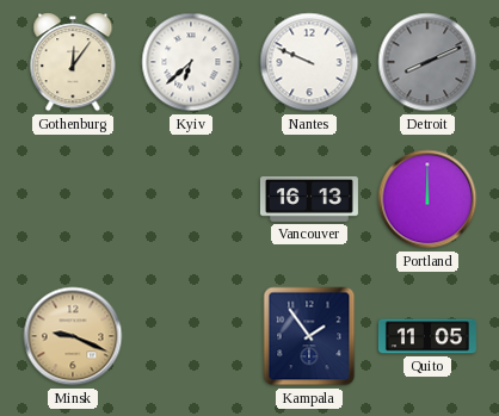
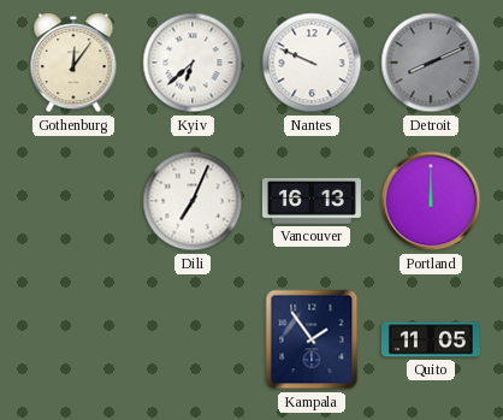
Dili: none -> 7:04 (193, 201)
Minsk: 9:19 -> none (73, 336)
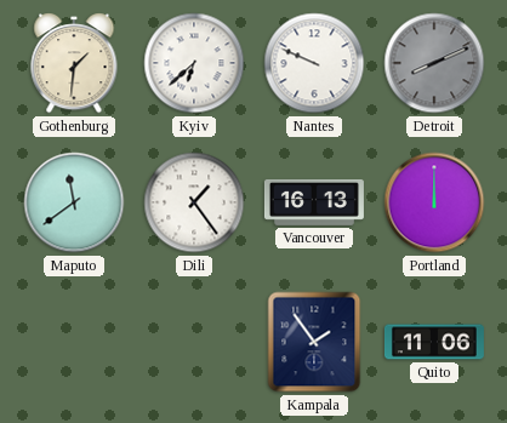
Gothenburg: 12:06 -> 1:31 (74, 63)
Maputo: none -> 11:39 (74, 202)
Dili: 7:04 -> 1:24 (194, 202)
Quito: 11:05 -> 11:06 (434, 342)
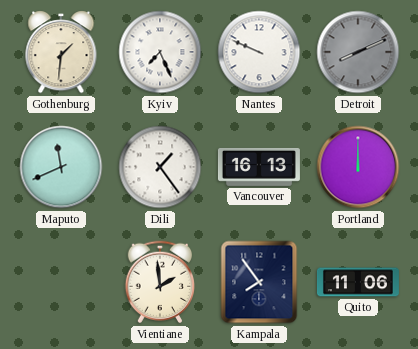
Kyiv: 6:38 -> 7:26 (160, 52)
Maputo: 11:39 -> 11:41 (61, 167)
Vientiane: none -> 1:59 (160, 282)
Kampala: 1:54 -> 7:54 (259, 282)
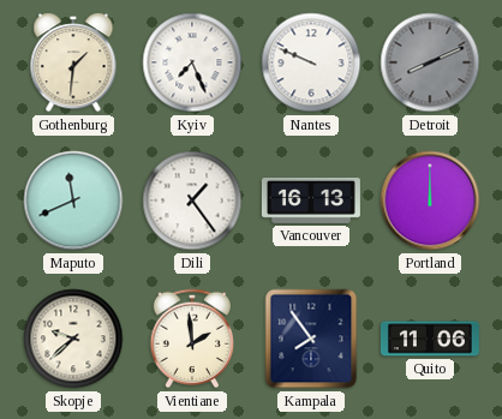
Skopje: none -> 9:38 (73, 339)
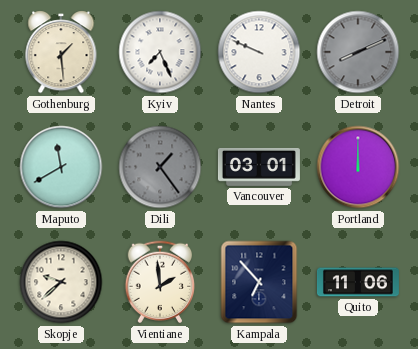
Gothenburg: 1:31 -> 1:29 (61, 52)
Maputo: 11:41 -> 11:40 (61, 167)
Dili dial: white -> grey (160, 167)
Vancouver: 16:13 -> 03:01 (259, 167)
Kampala: 7:54 -> 6:53 (259, 282)
